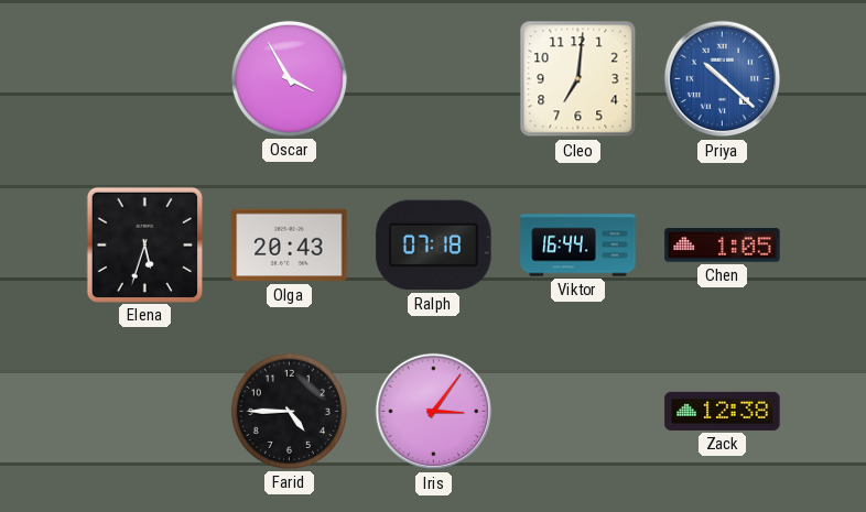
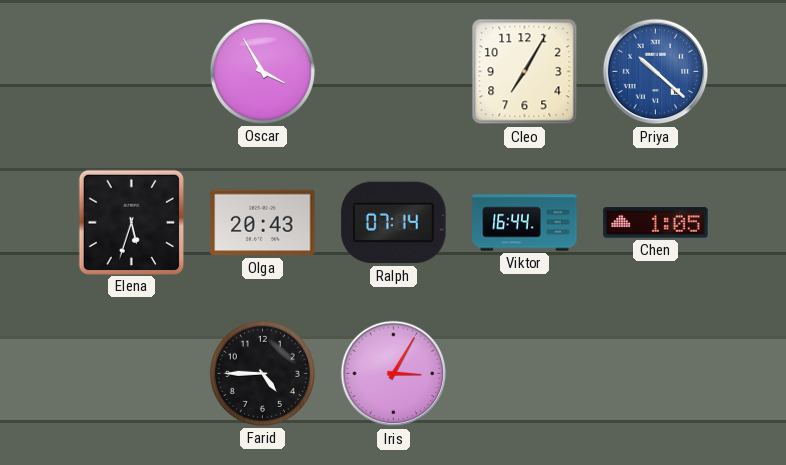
Cleo: 7:01 -> 7:05 (525, 72)
Ralph: 07:18 -> 07:14 (394, 223)
Iris: 3:06 -> 3:05 (394, 374)
Zack: 12:38 -> none (723, 411)
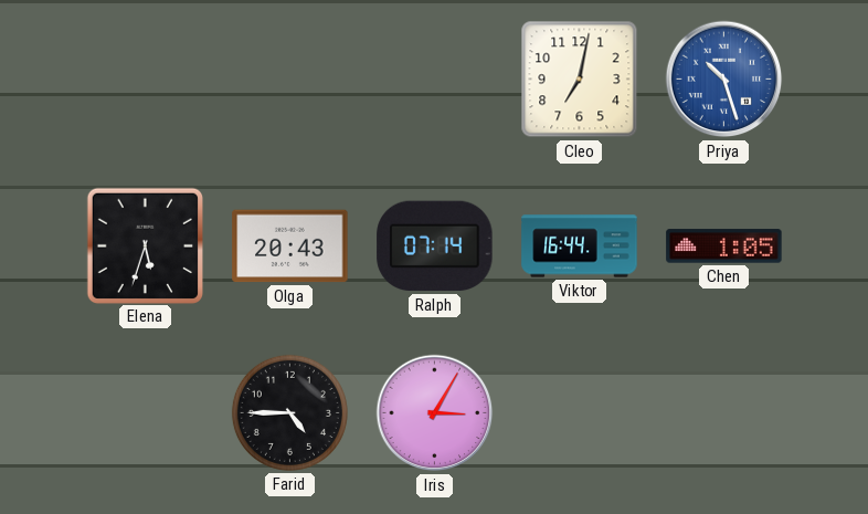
Oscar: 3:55 -> none (262, 71)
Cleo: 7:05 -> 7:02 (580, 80)
Priya: 10:22 -> 10:27 (724, 80)
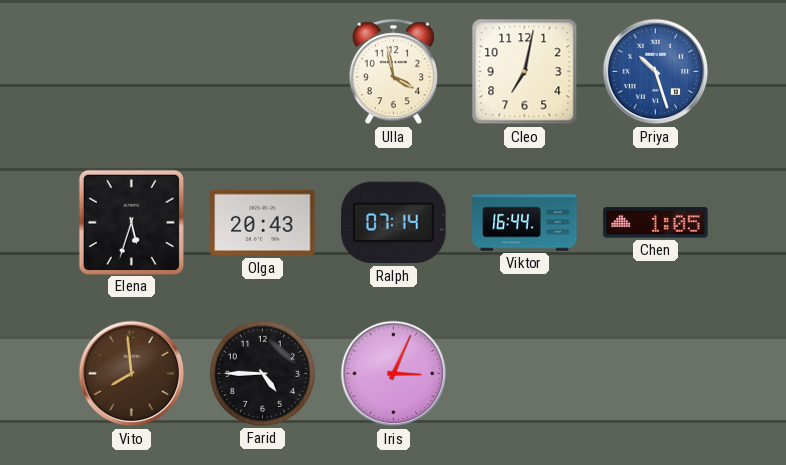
Ulla: none -> 3:58 (393, 72)
Vito: none -> 7:59 (132, 374)
Iris: 3:05 -> 3:04 (394, 374)
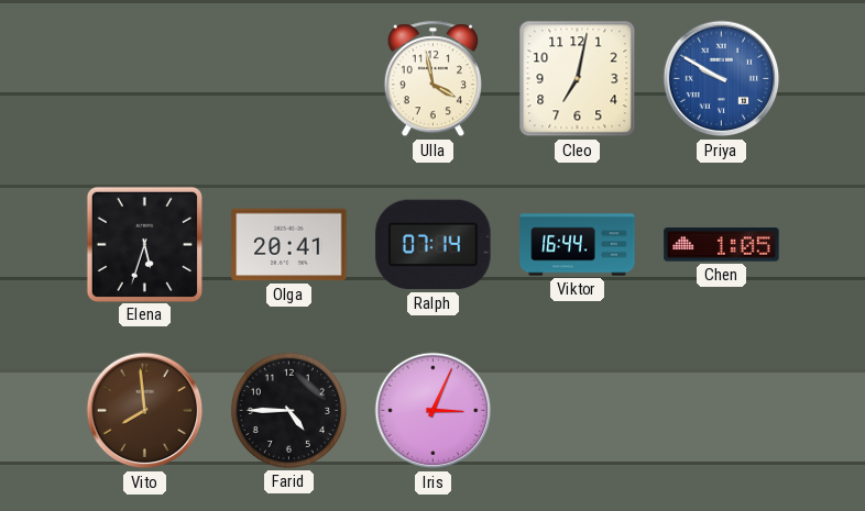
Priya: 10:27 -> 9:50 (722, 79)
Olga: 20:43 -> 20:41 (289, 245)
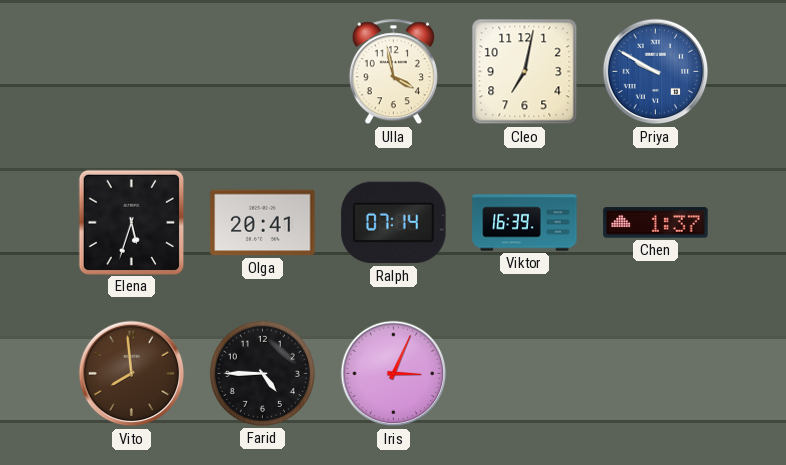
Viktor: 16:44 -> 16:39 (525, 223)
Chen: 1:05 -> 1:37 (656, 223)
